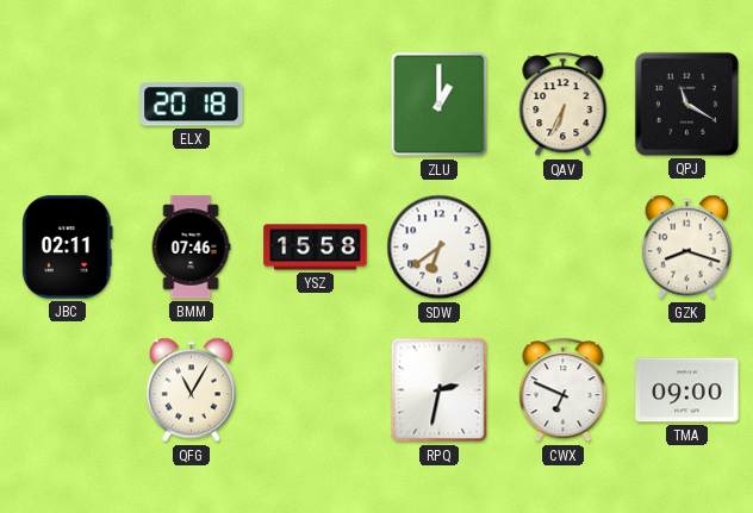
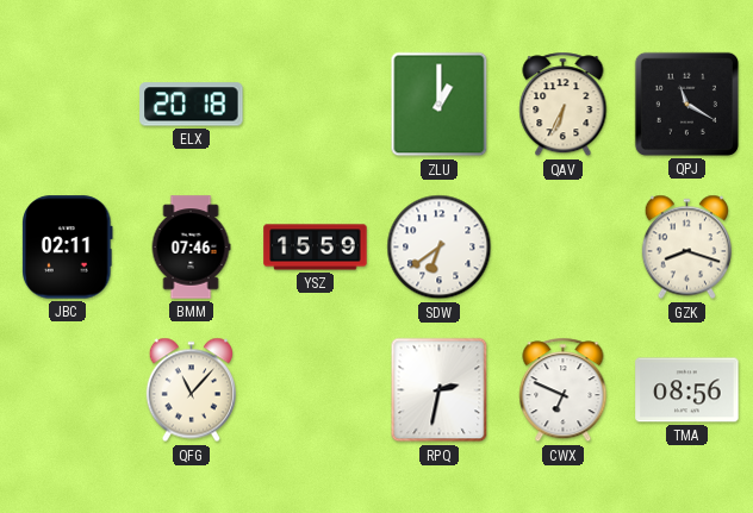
YSZ: 15:58 -> 15:59 (316, 248)
QFG: 11:05 -> 11:07 (191, 390)
TMA: 09:00 -> 08:56 (687, 390)
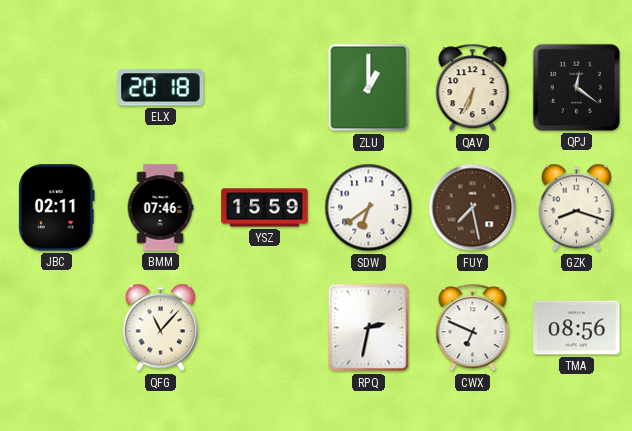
QPJ: 11:20 -> 12:21 (576, 87)
FUY: none -> 7:28 (473, 208)
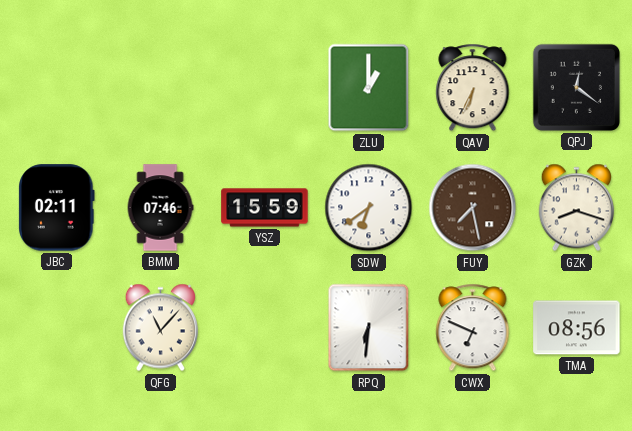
ELX: 20:18 -> none (161, 88)
RPQ: 2:32 -> 6:31 (369, 328)
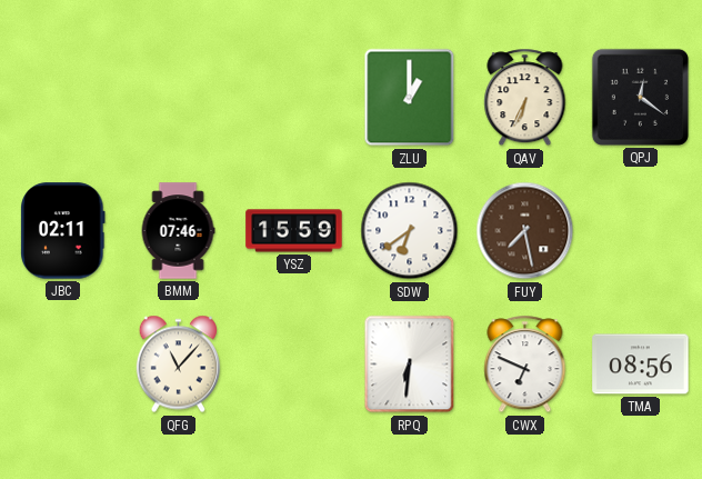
GZK: 8:18 -> none (576, 208)
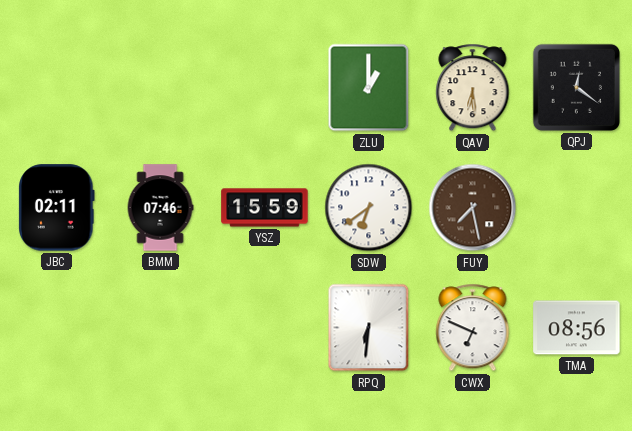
QAV: 6:34 -> 6:29 (473, 88)
QFG: 11:07 -> none (178, 365)
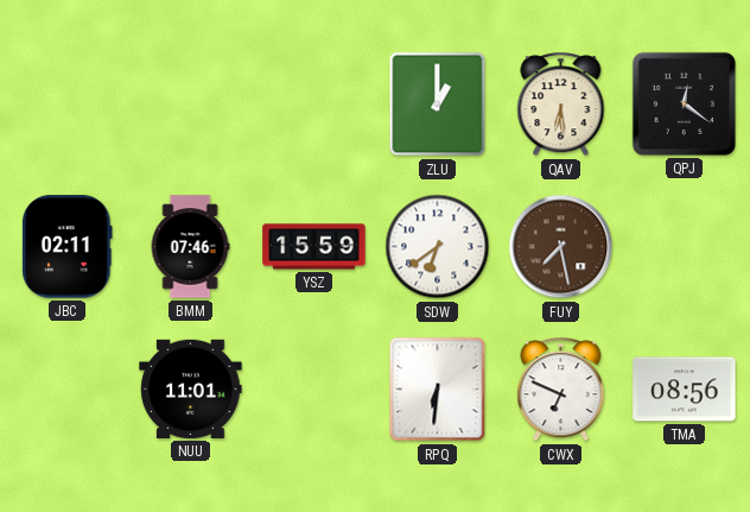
NUU: none -> 11:01 (191, 388)
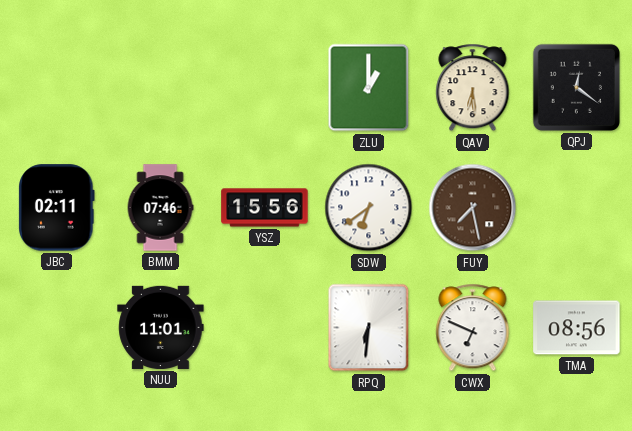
YSZ: 15:59 -> 15:56 (265, 208)
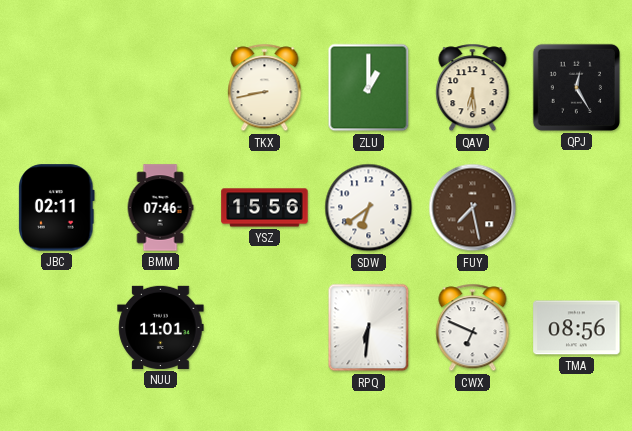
TKX: none -> 8:43 (265, 88)
QPJ: 12:21 -> 12:25 (576, 87)
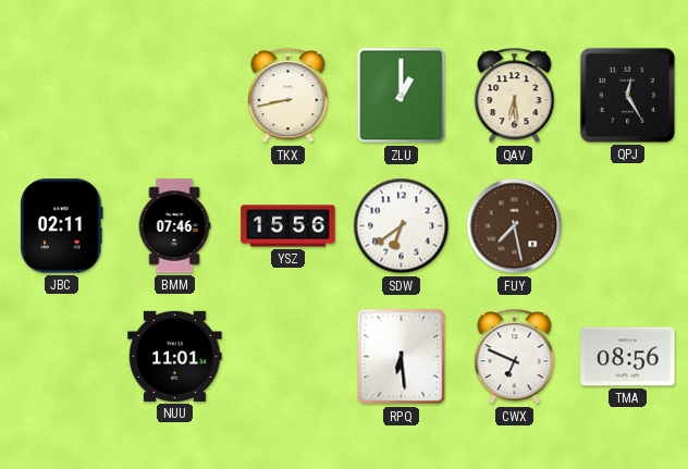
RPQ: 6:31 -> 6:29 (402, 357)
